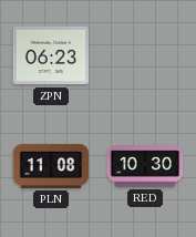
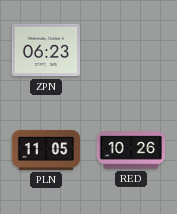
PLN: 11:08 -> 11:05 (46, 150)
RED: 10:30 -> 10:26 (131, 150)
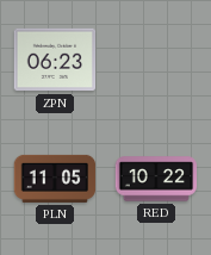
RED: 10:26 -> 10:22 (156, 179)
